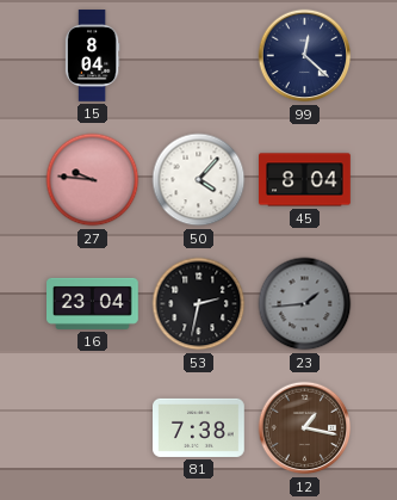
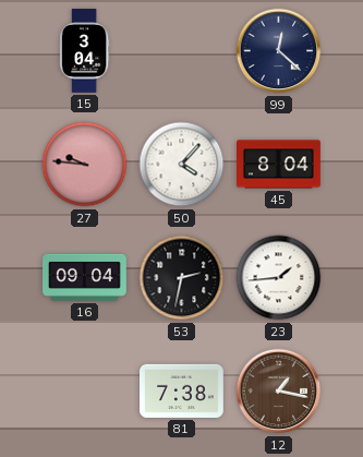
15: 8:04 -> 3:04 (84, 51)
16: 23:04 -> 09:04 (85, 277)
23 dial: grey -> white (279, 278)
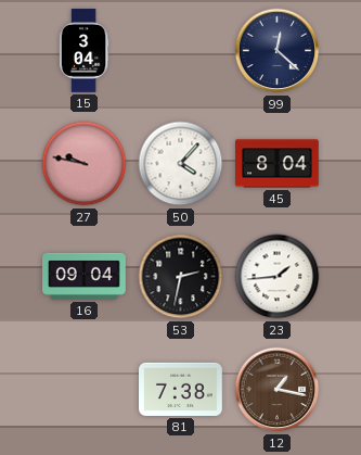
27: 9:46 -> 9:47 (85, 164)
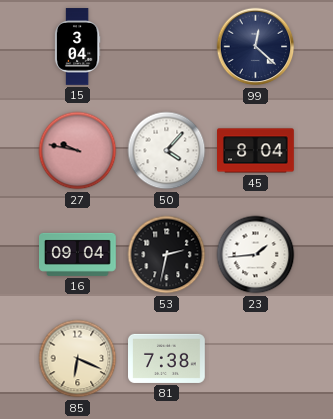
85: none -> 6:19 (78, 359)
12: 1:17 -> none (278, 390)
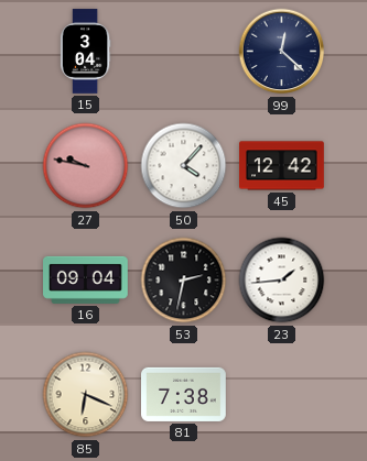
45: 8:04 -> 12:42 (282, 166)
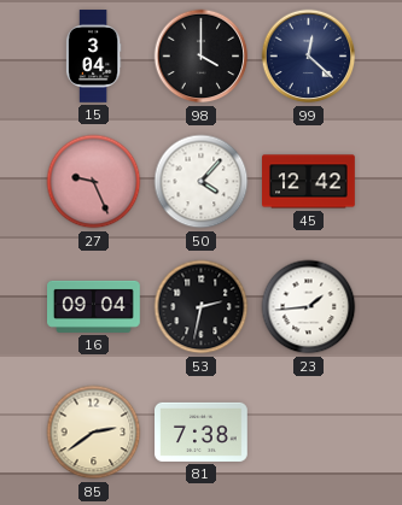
98: none -> 4:00 (202, 57)
27: 9:47 -> 9:26 (94, 182)
85: 6:19 -> 2:39 (94, 433)
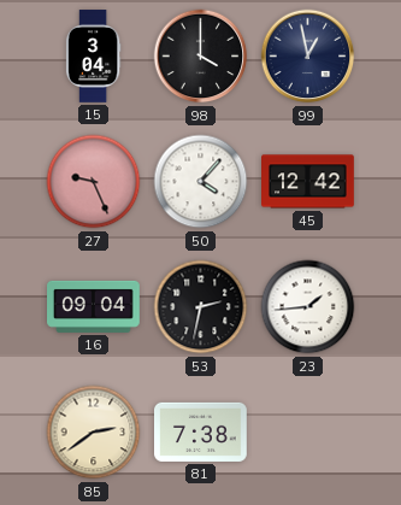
99: 12:22 -> 12:58 (308, 57)
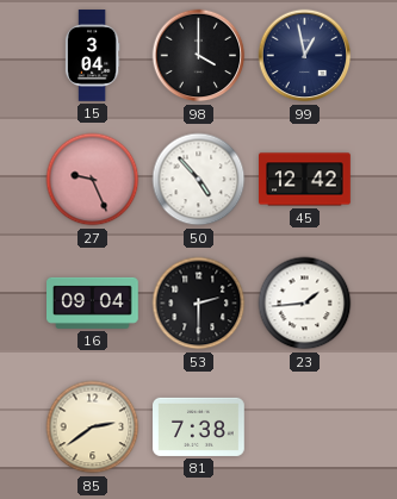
50: 4:07 -> 4:53 (199, 180)
53: 2:32 -> 2:30 (199, 304)
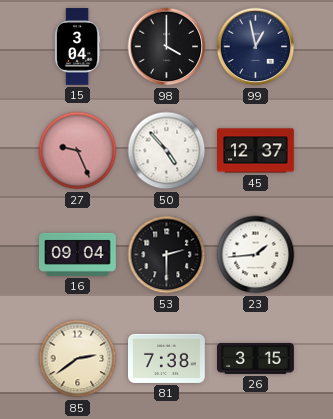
45: 12:42 -> 12:37 (256, 151)
26: none -> 3:15 (256, 358)
